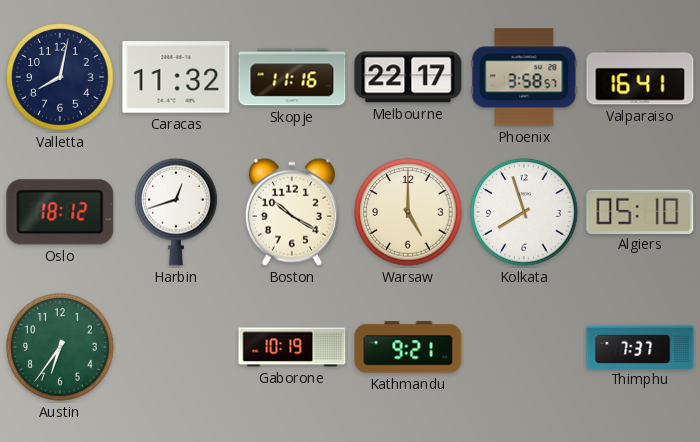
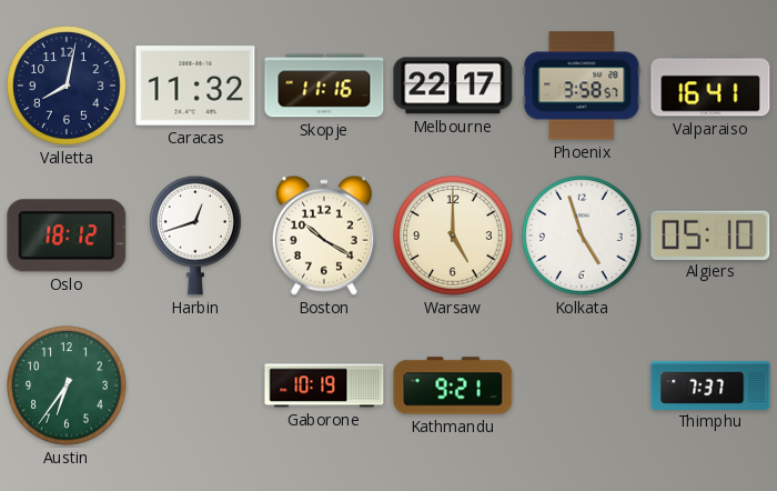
Kolkata: 7:57 -> 4:57 (582, 236)
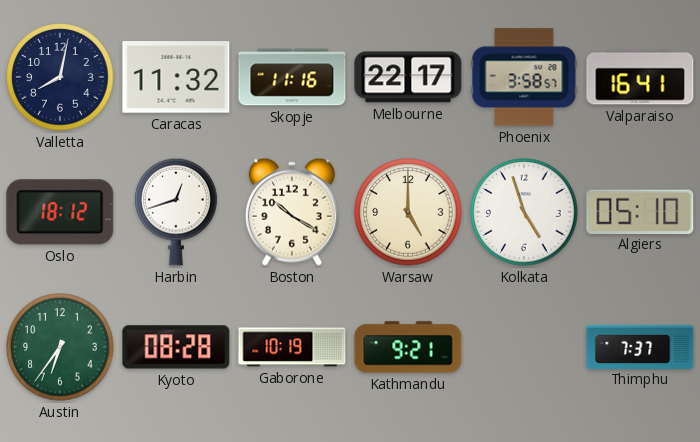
Kyoto: none -> 08:28 (176, 347)
